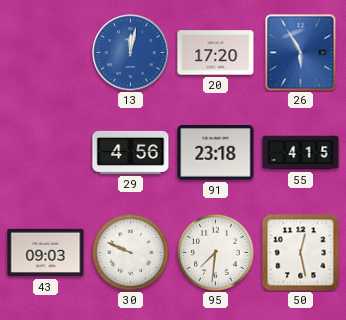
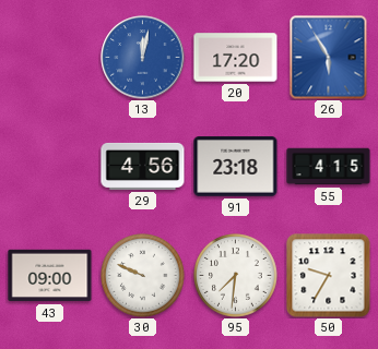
43: 09:03 -> 09:00 (50, 276)
50: 12:28 -> 9:35 (329, 276)
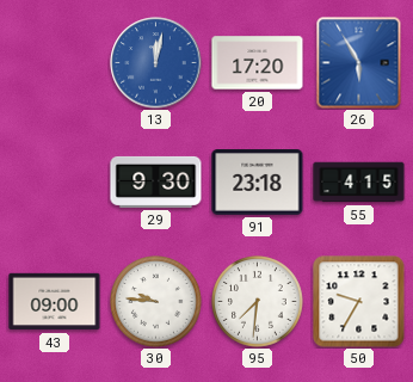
29: 4:56 -> 9:30 (156, 181)
30: 9:49 -> 9:46 (156, 302)
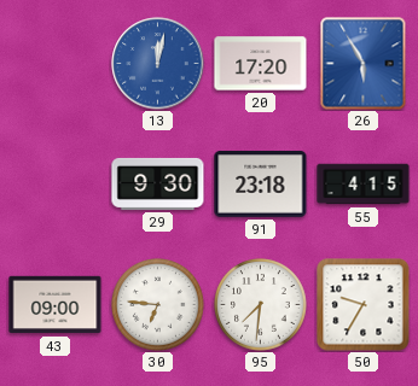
30: 9:46 -> 6:46 (158, 305)
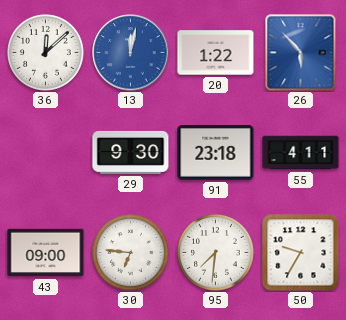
36: none -> 12:08 (46, 53)
20: 17:20 -> 1:22 (216, 53)
26: 5:55 -> 5:53 (301, 53)
55: 4:15 -> 4:11 (301, 153)
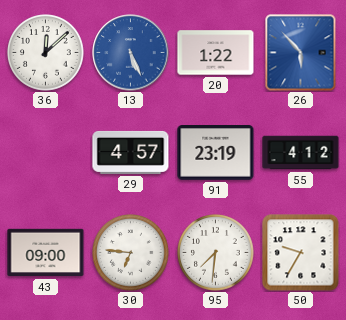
13: 12:02 -> 5:26 (131, 53)
29: 9:30 -> 4:57 (131, 152)
91: 23:18 -> 23:19 (216, 153)
55: 4:11 -> 4:12 (301, 153)
